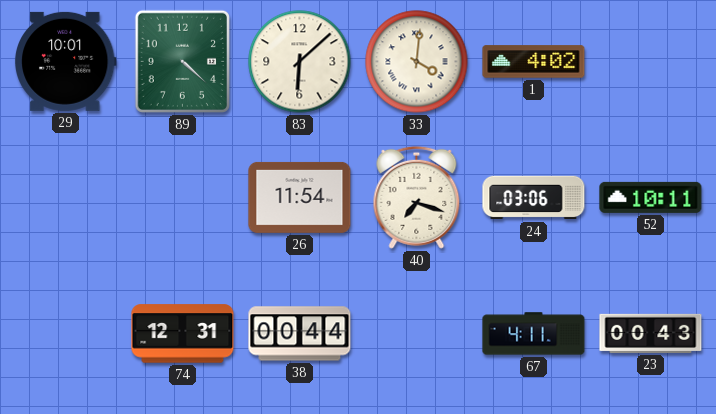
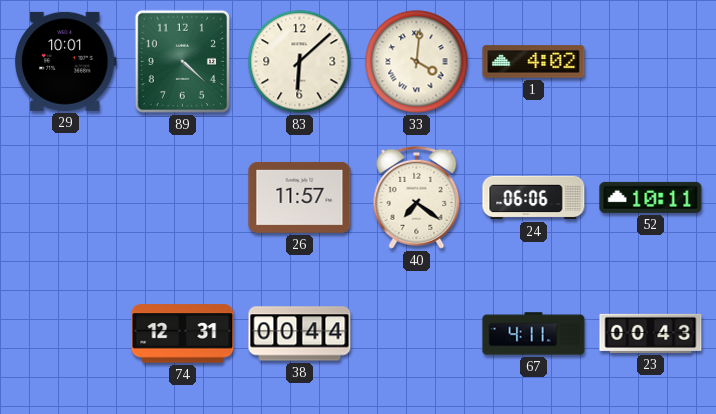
26: 11:54 -> 11:57 (300, 197)
40: 7:18 -> 7:21 (417, 197)
24: 03:06 -> 06:06 (534, 198)
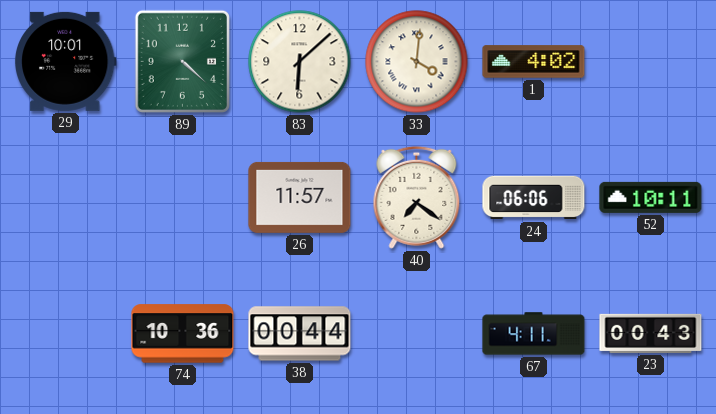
74: 12:31 -> 10:36 (183, 334)
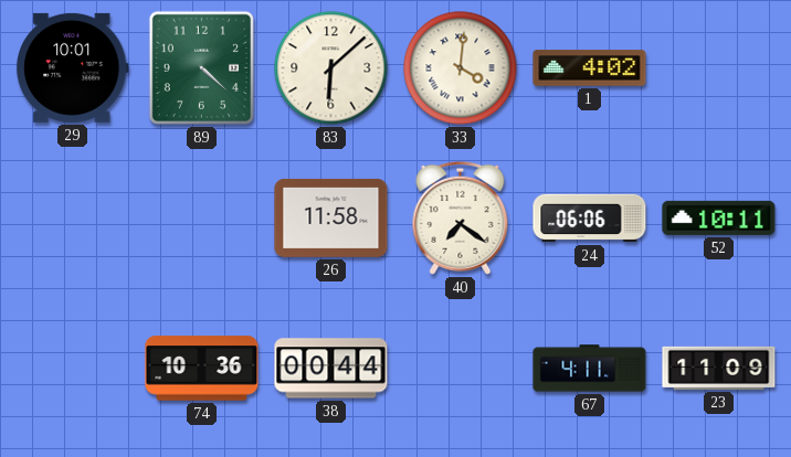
26: 11:57 -> 11:58 (331, 217)
23: 00:43 -> 11:09 (719, 368)
